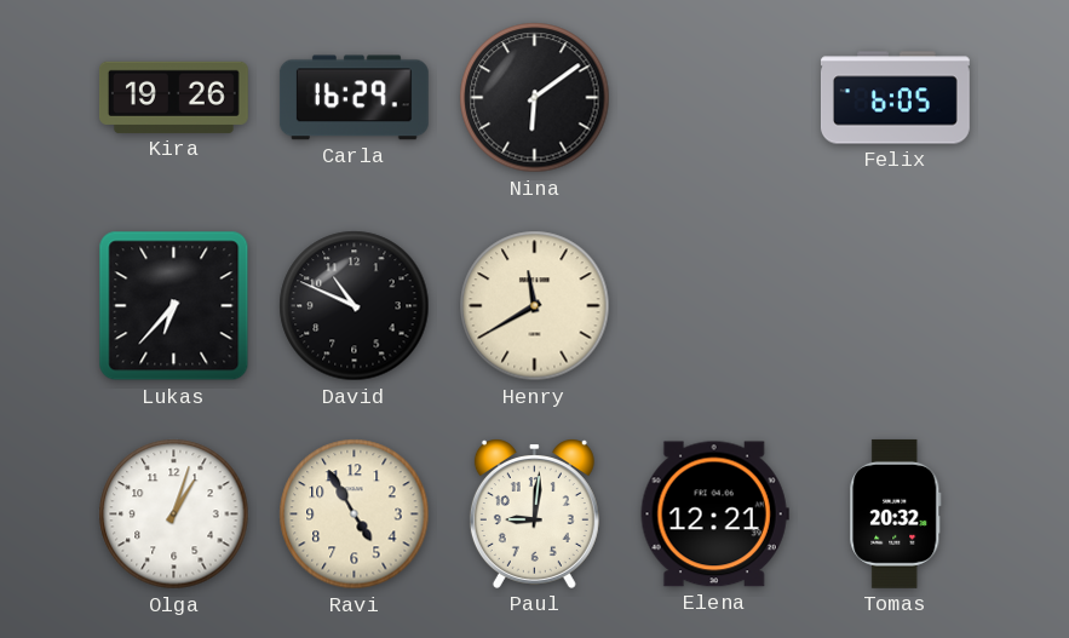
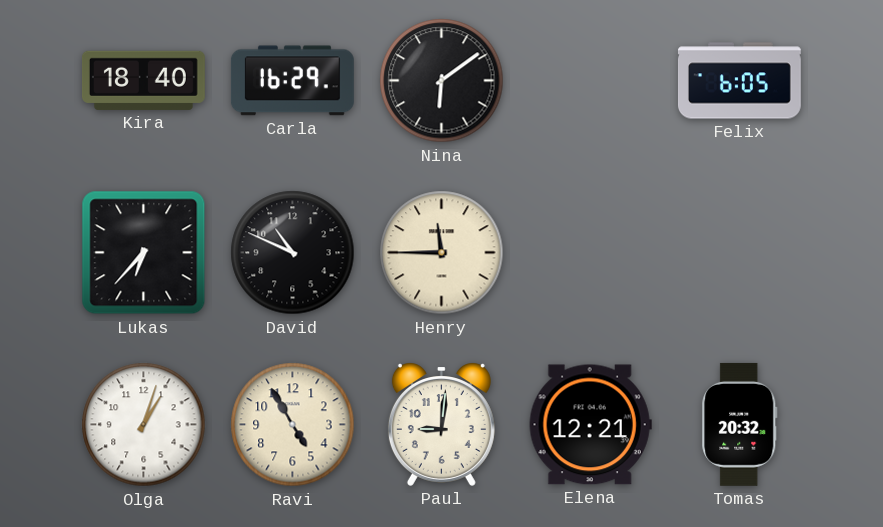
Kira: 19:26 -> 18:40 (143, 80)
Henry: 11:40 -> 11:45 (442, 253)
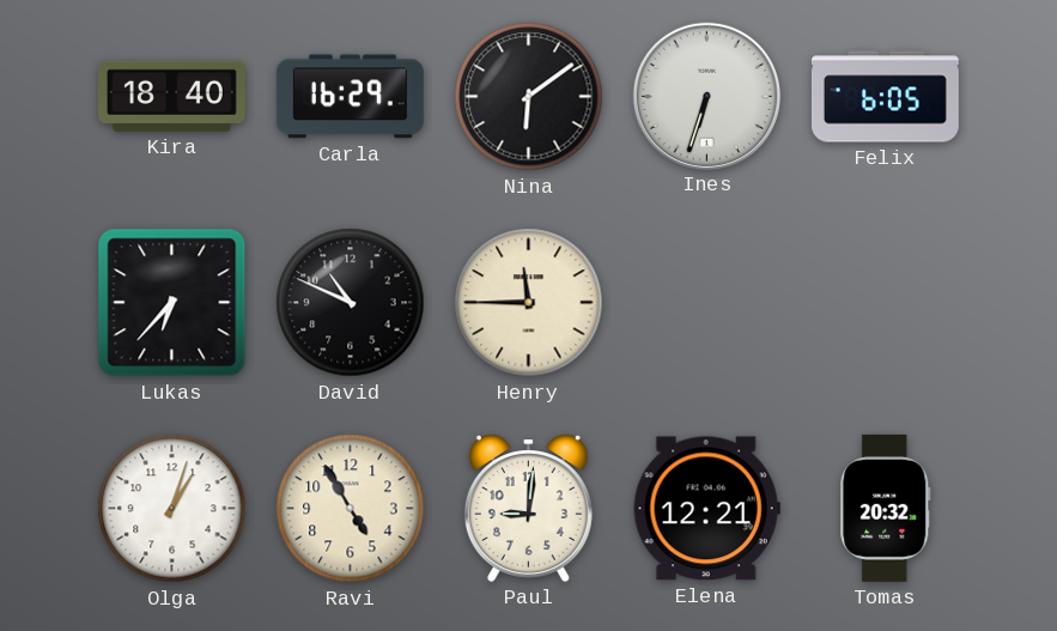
Ines: none -> 6:33 (706, 96)
